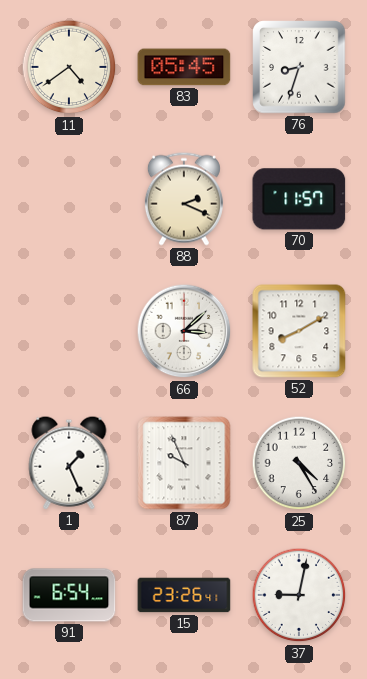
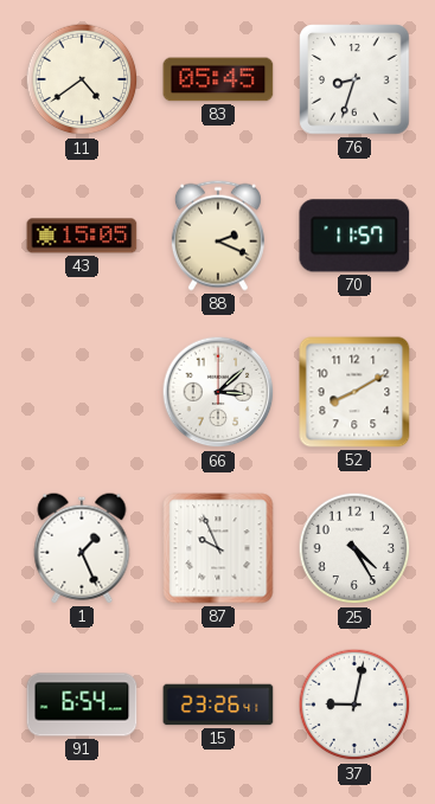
43: none -> 15:05 (82, 236)
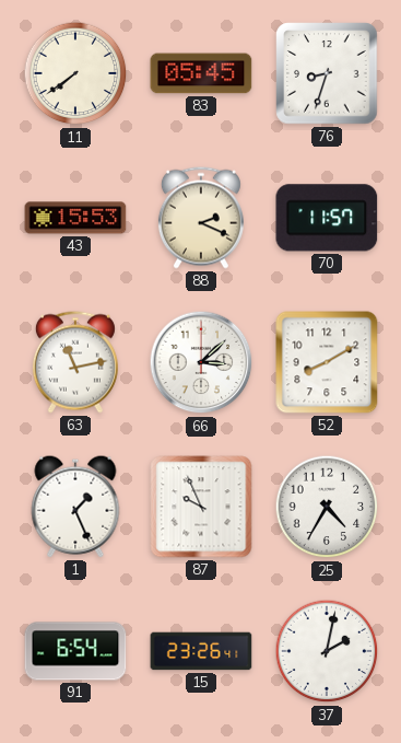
11: 4:39 -> 7:39 (75, 73)
43: 15:05 -> 15:53 (75, 218)
63: none -> 11:13 (75, 362)
25: 4:25 -> 4:35 (327, 507)
37: 9:02 -> 2:02 (327, 651)
